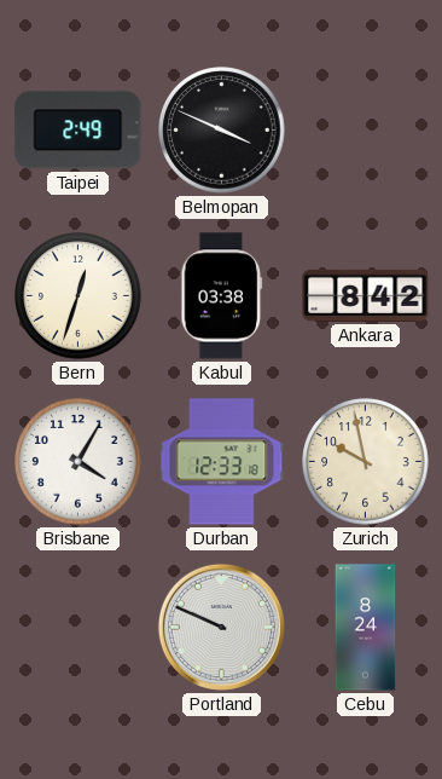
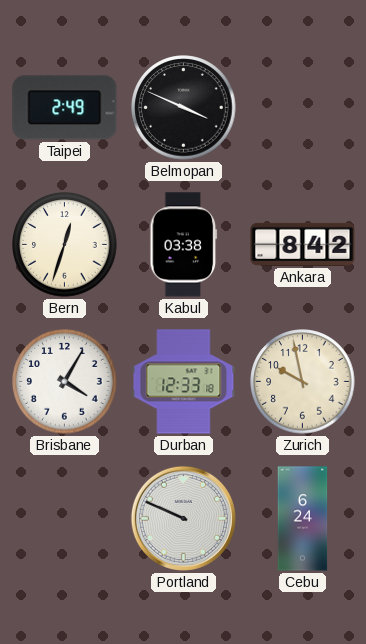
Cebu: 8:24 -> 6:24 (303, 519)
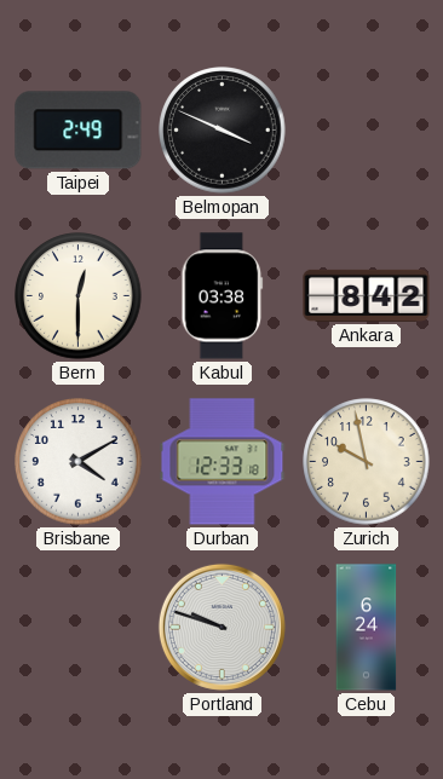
Bern: 12:33 -> 12:30 (79, 296)
Brisbane: 4:05 -> 4:10 (79, 462)
Portland: 9:49 -> 9:48 (221, 627)
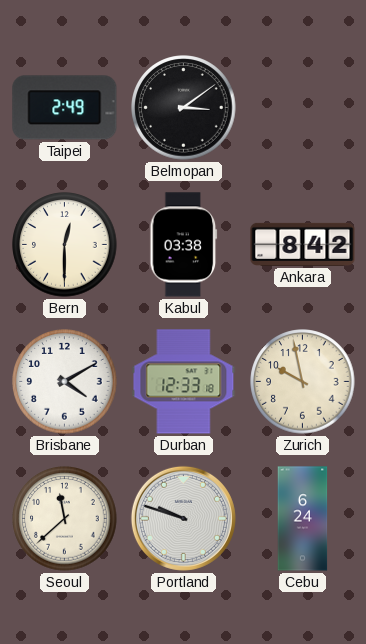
Belmopan: 3:49 -> 3:09 (184, 108)
Seoul: none -> 11:38 (65, 519)
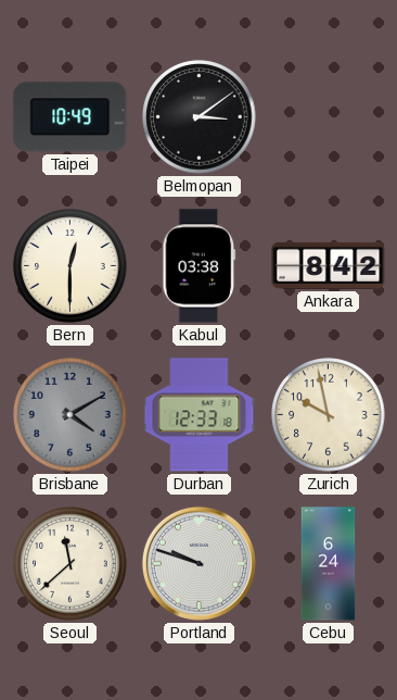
Taipei: 2:49 -> 10:49 (71, 117)
Brisbane dial: white -> grey (71, 415)
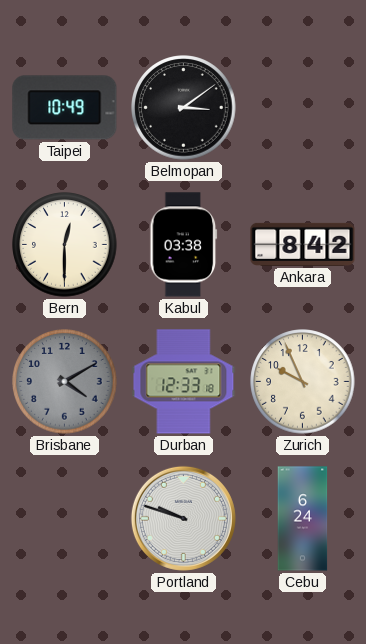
Zurich: 9:58 -> 9:56 (303, 382)
Seoul: 11:38 -> none (71, 564)
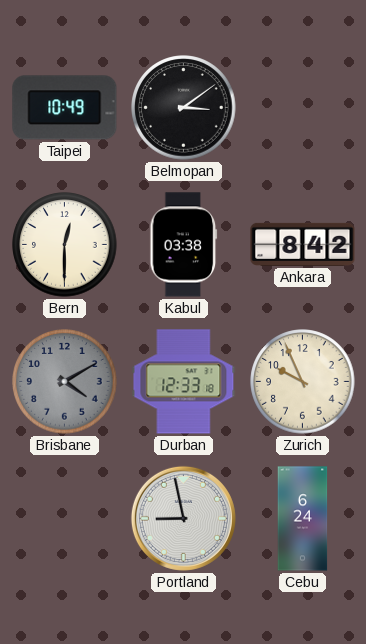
Portland: 9:48 -> 8:58 (183, 518)
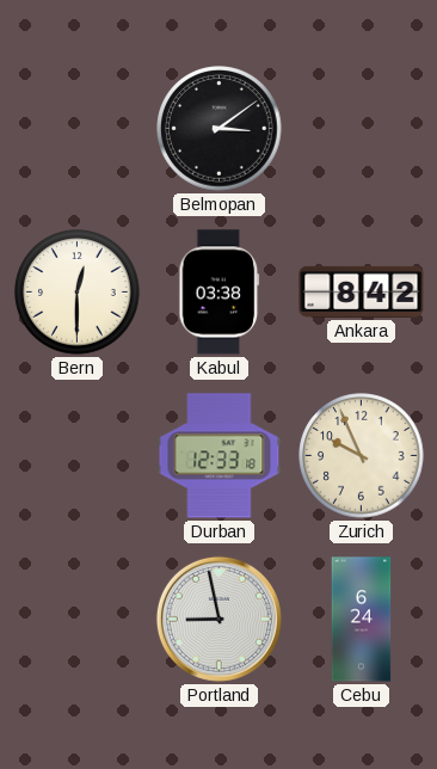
Taipei: 10:49 -> none (65, 108)
Brisbane: 4:10 -> none (65, 382)
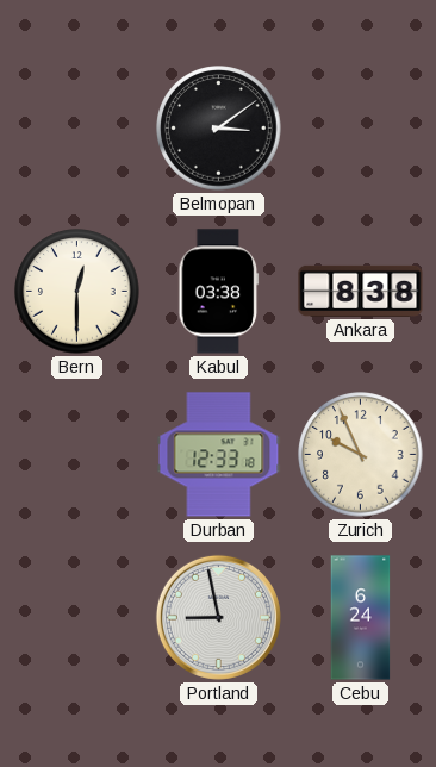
Ankara: 8:42 -> 8:38 (361, 291)
